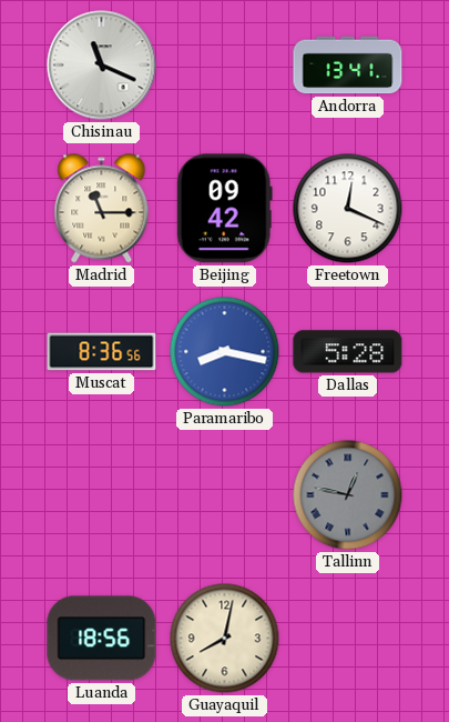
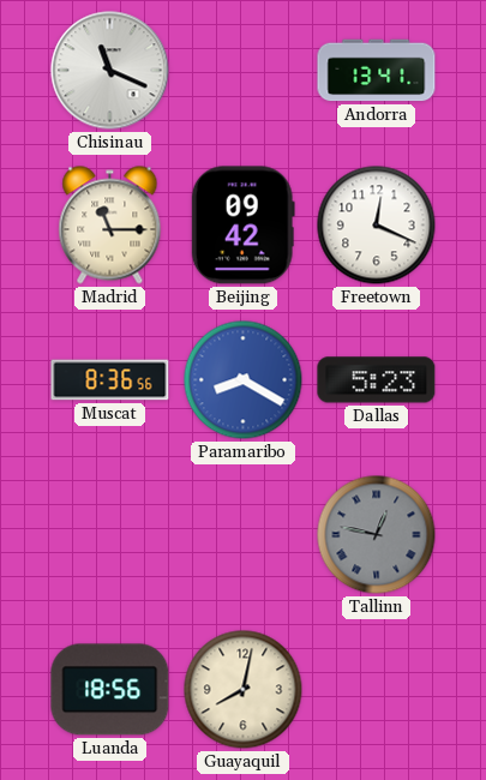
Paramaribo: 8:17 -> 8:20 (244, 380)
Dallas: 5:28 -> 5:23 (377, 380)
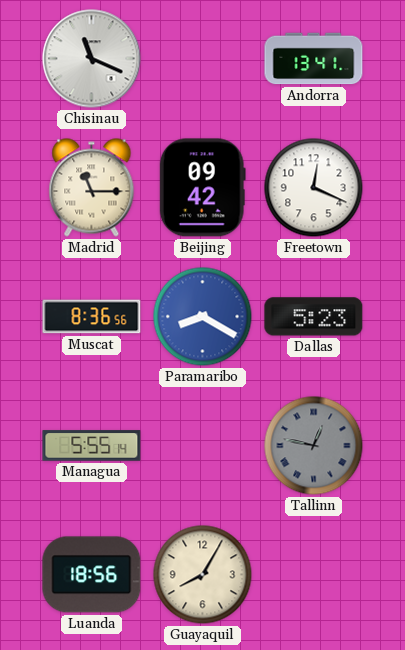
Managua: none -> 5:55 (92, 446)
Guayaquil: 8:02 -> 8:05 (203, 575)
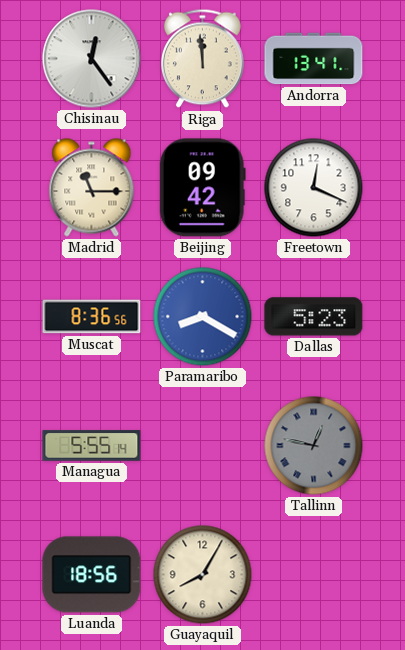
Chisinau: 11:19 -> 12:24 (92, 59)
Riga: none -> 11:59 (202, 59)
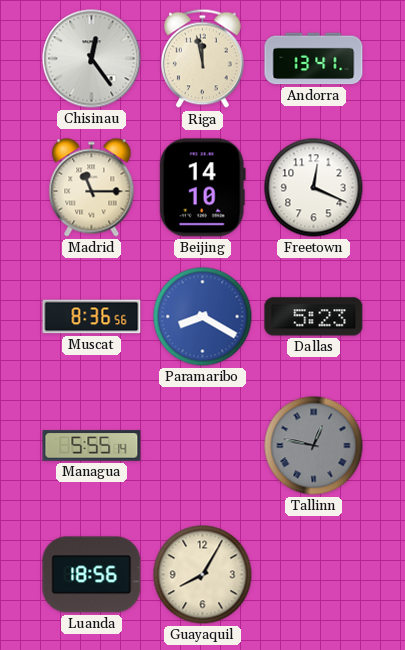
Riga: 11:59 -> 11:58 (202, 59)
Beijing: 09:42 -> 14:10 (202, 188)
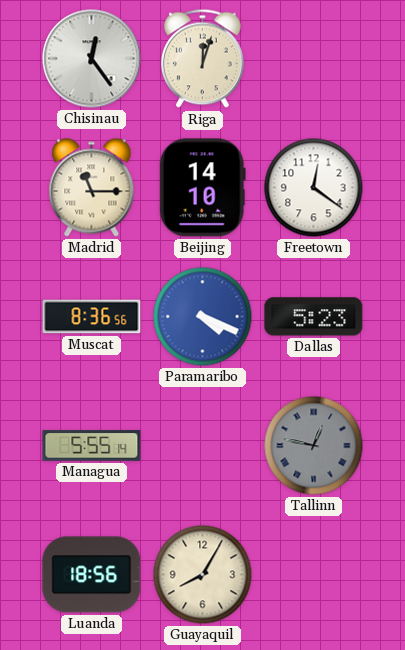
Riga: 11:58 -> 12:03 (202, 59)
Andorra: 13:41 -> none (314, 59)
Freetown: 12:19 -> 12:21 (314, 188)
Paramaribo: 8:20 -> 4:19 (203, 317)
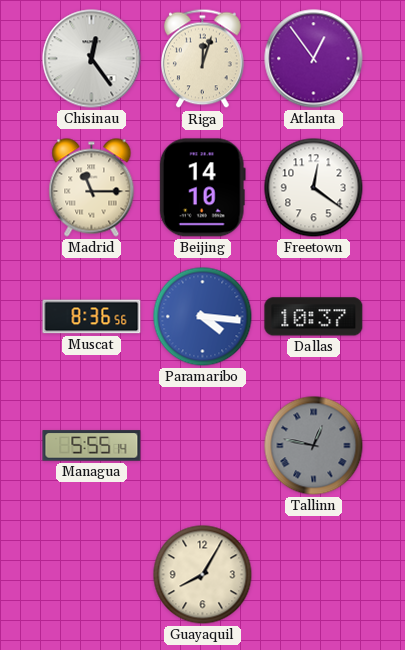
Atlanta: none -> 12:54 (314, 59)
Paramaribo: 4:19 -> 4:16 (203, 317)
Dallas: 5:23 -> 10:37 (314, 317)
Luanda: 18:56 -> none (92, 575)
